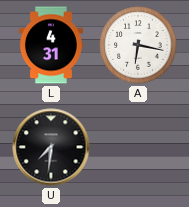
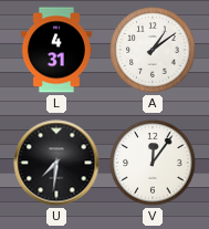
A: 6:17 -> 1:09 (153, 50)
V: none -> 12:06 (153, 163)
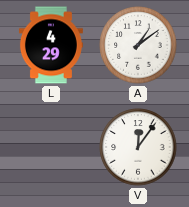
L: 4:31 -> 4:29 (51, 45)
U: 7:31 -> none (56, 163)
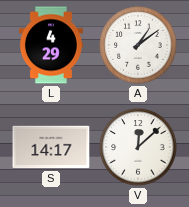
S: none -> 14:17 (51, 147)
V: 12:06 -> 12:08 (138, 147)
